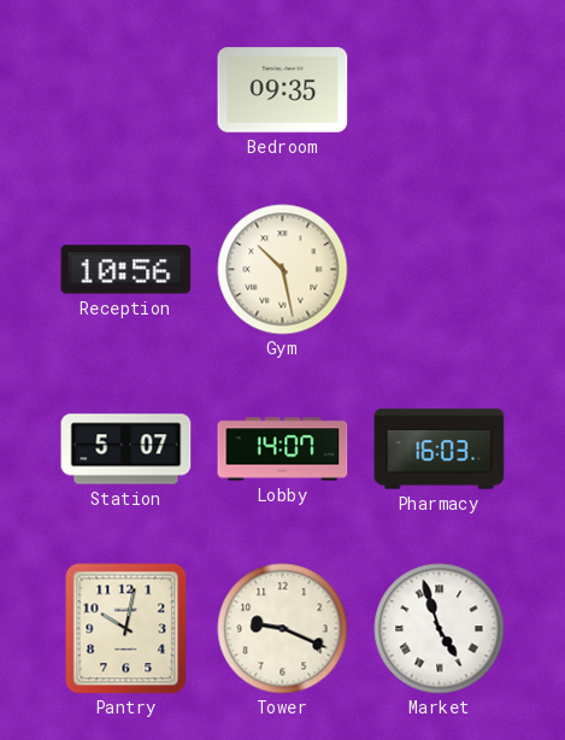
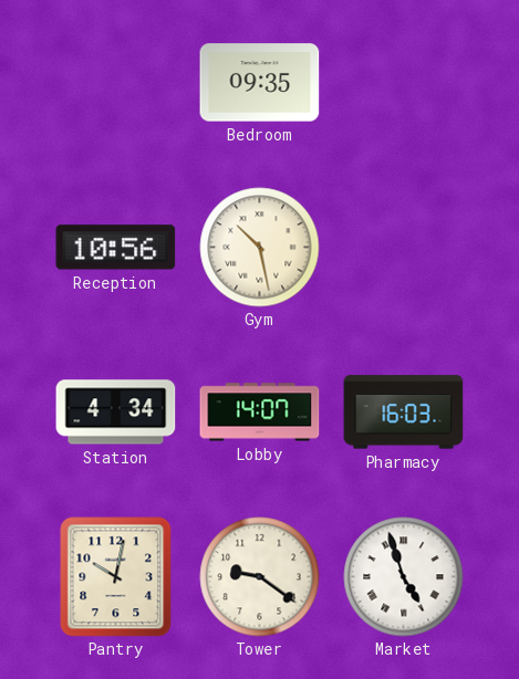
Station: 5:07 -> 4:34 (116, 412)
Tower: 9:19 -> 9:21 (260, 577)
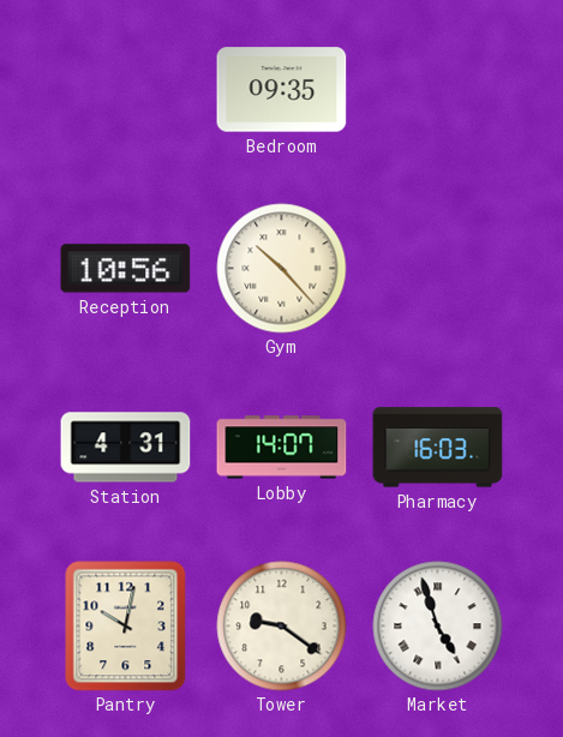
Gym: 10:28 -> 10:23 (282, 269)
Station: 4:34 -> 4:31 (126, 448)
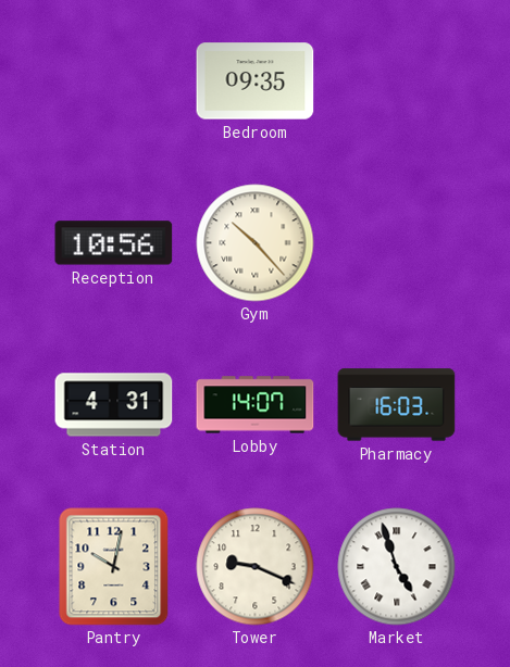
Tower: 9:21 -> 9:19 (256, 567)
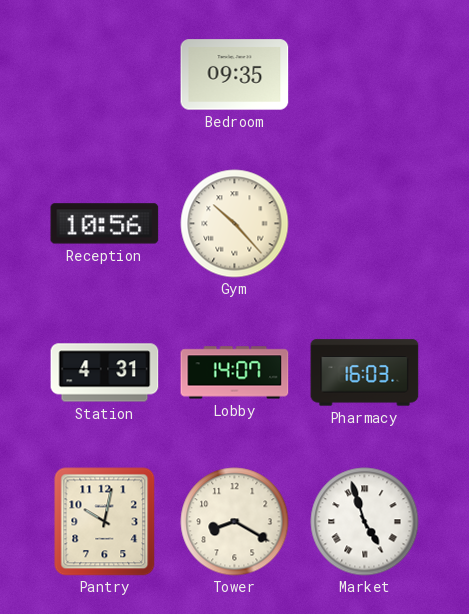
Tower: 9:19 -> 8:20 (235, 522)
